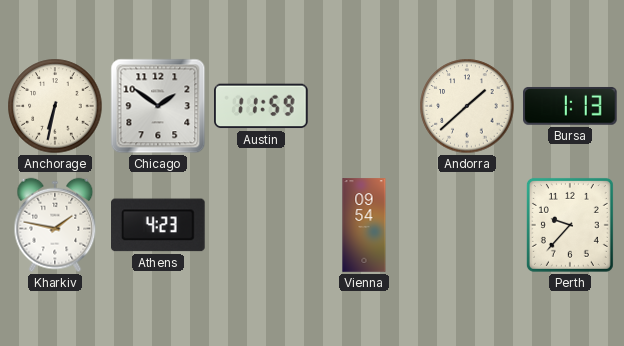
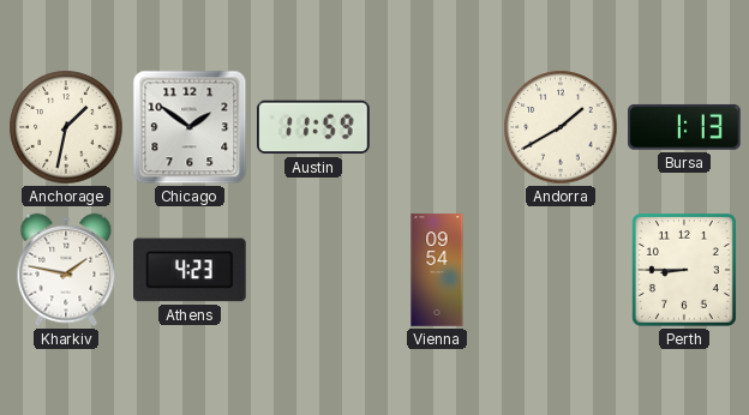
Anchorage: 6:32 -> 1:32 (66, 127)
Andorra: 1:38 -> 1:40 (561, 127)
Perth: 9:37 -> 8:45 (684, 270)
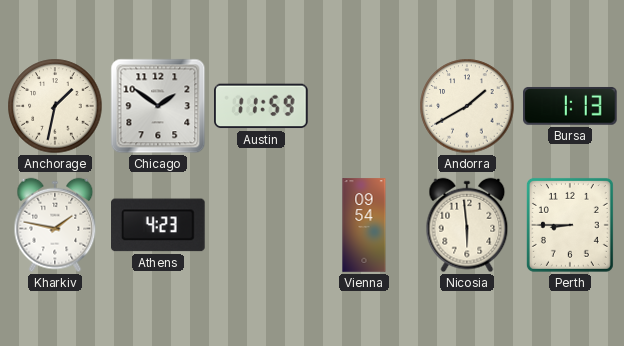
Nicosia: none -> 5:59 (467, 225)
